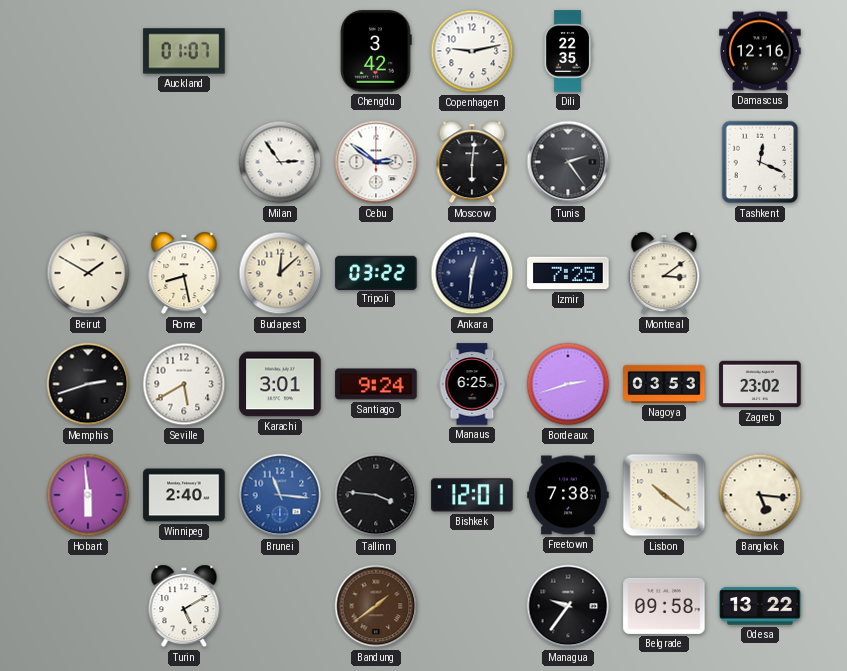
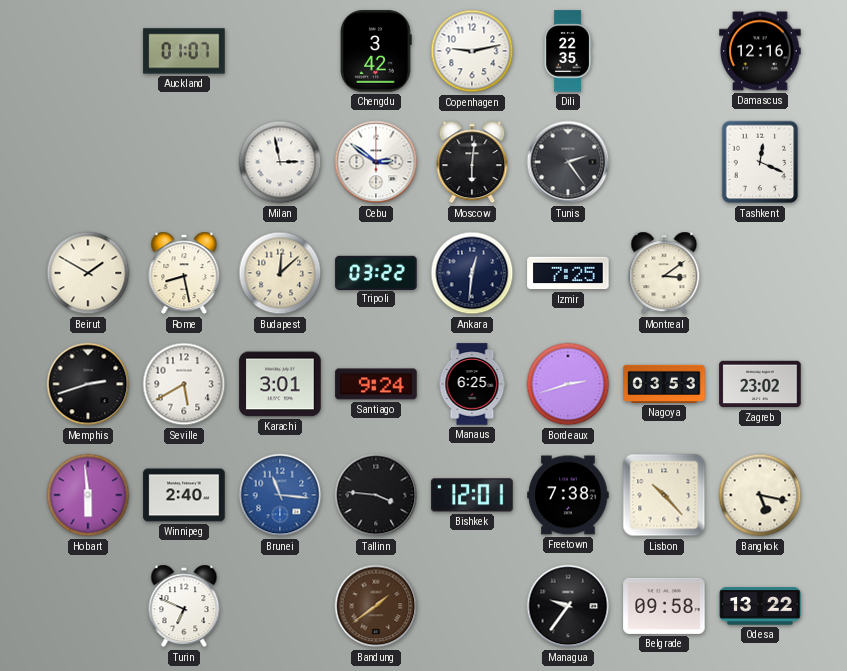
Milan: 2:54 -> 2:58 (280, 162)
Lisbon: 10:21 -> 10:23 (664, 495)
Bangkok: 5:16 -> 5:17 (760, 495)
Turin: 5:10 -> 6:49 (184, 606)
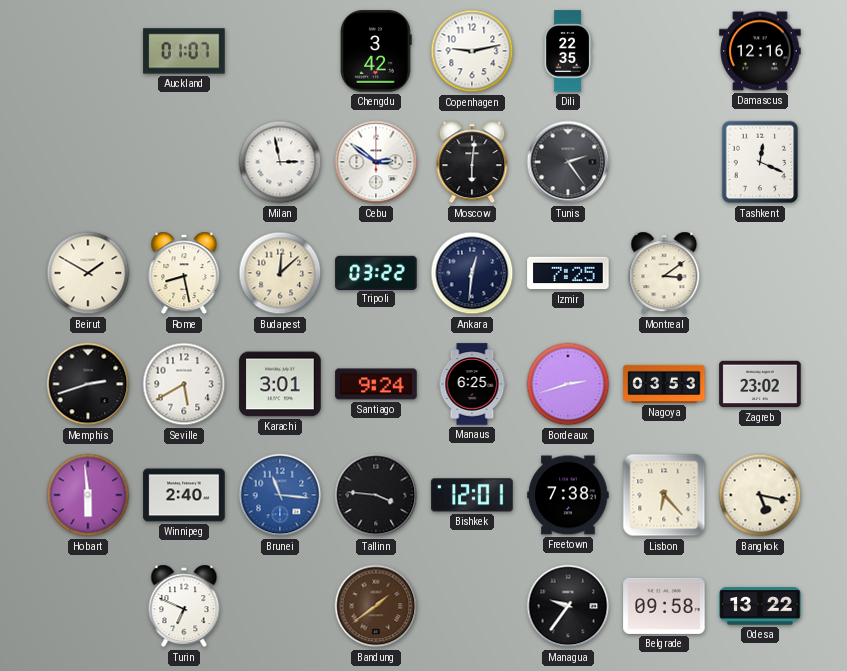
Lisbon: 10:23 -> 6:23 (664, 495)
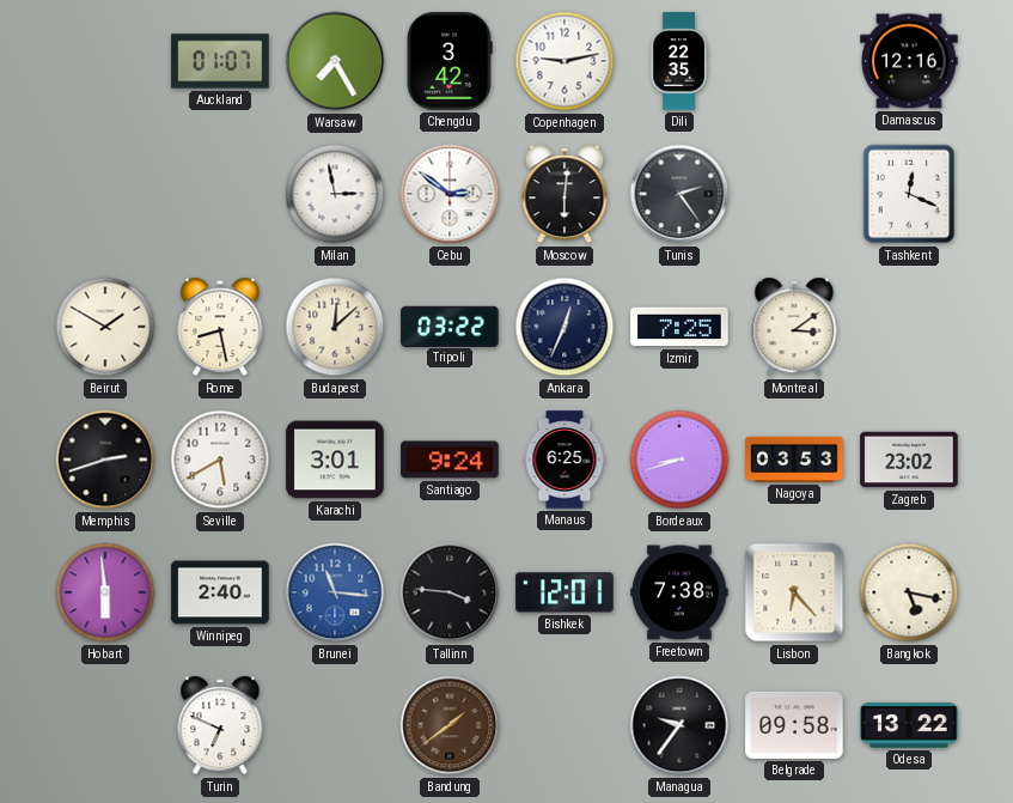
Warsaw: none -> 7:25 (335, 61)
Ankara: 12:31 -> 12:34 (565, 327)
Bordeaux: 2:42 -> 8:42 (679, 460)
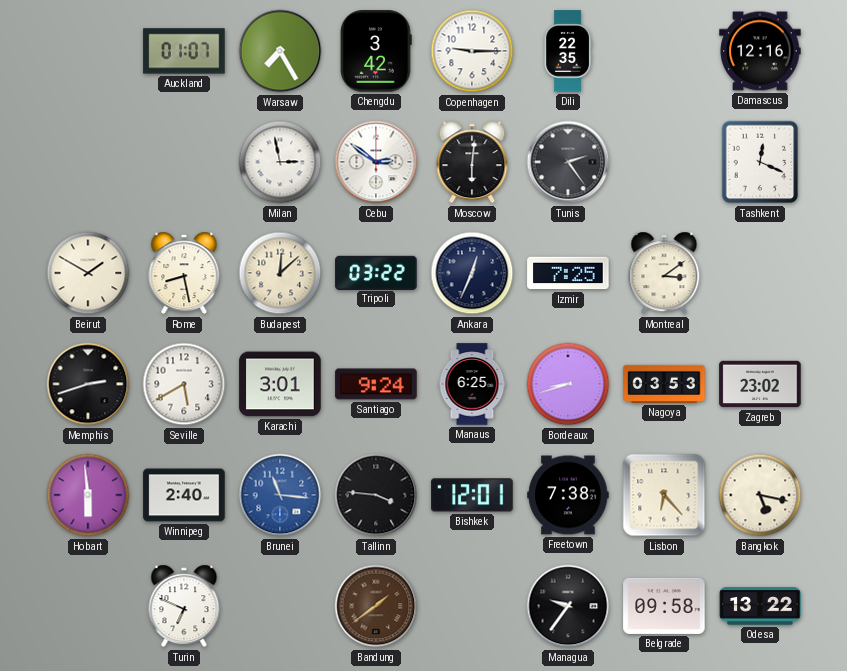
Copenhagen: 9:13 -> 9:15 (472, 51)
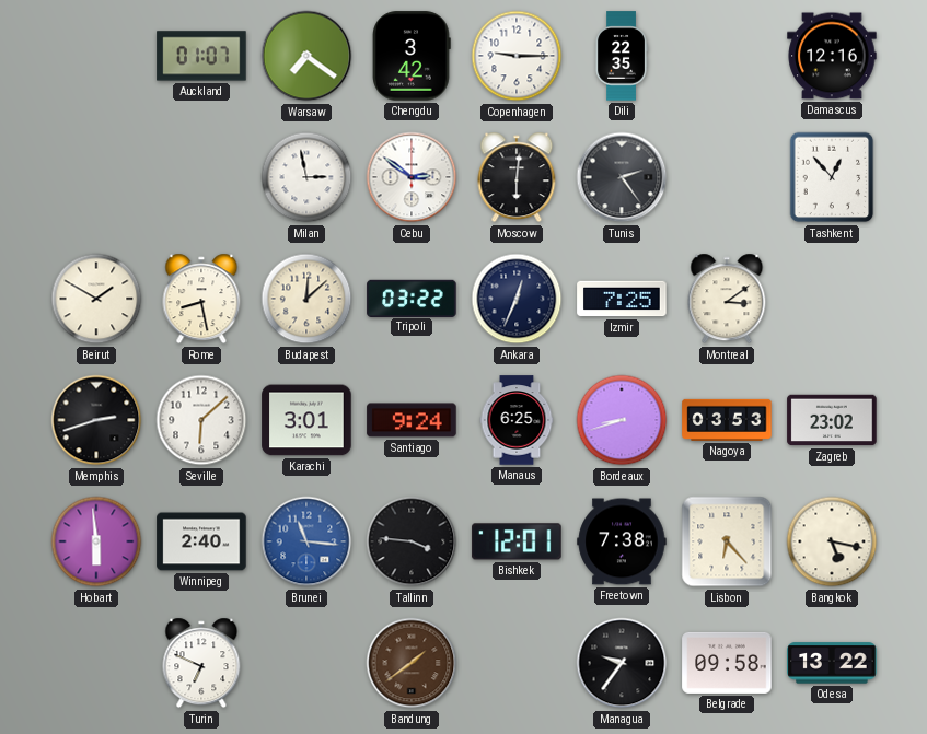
Warsaw: 7:25 -> 7:21 (306, 56)
Tashkent: 12:19 -> 12:53 (832, 177)
Seville: 5:40 -> 6:08 (201, 420)
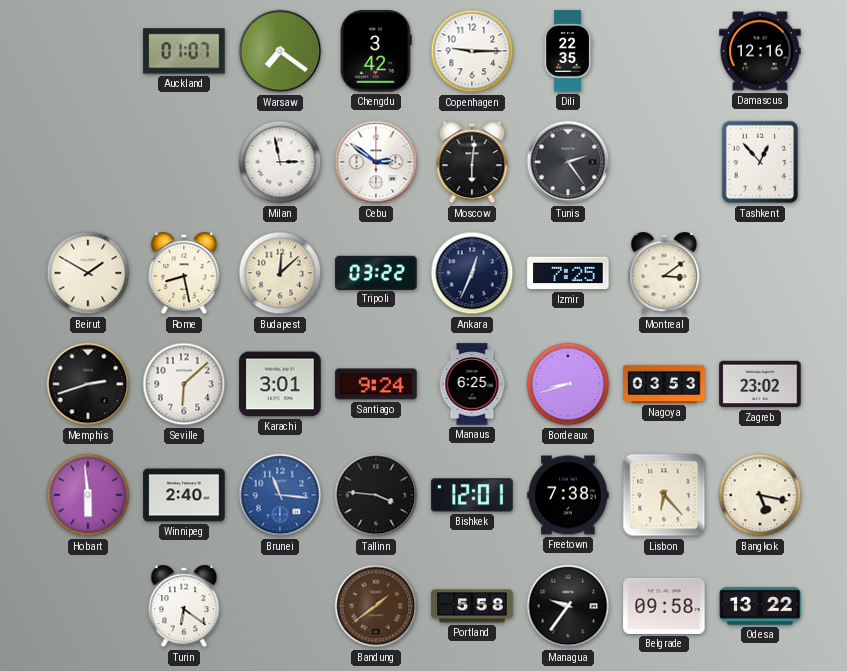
Turin: 6:49 -> 6:21 (184, 606)
Portland: none -> 5:58 (472, 606)
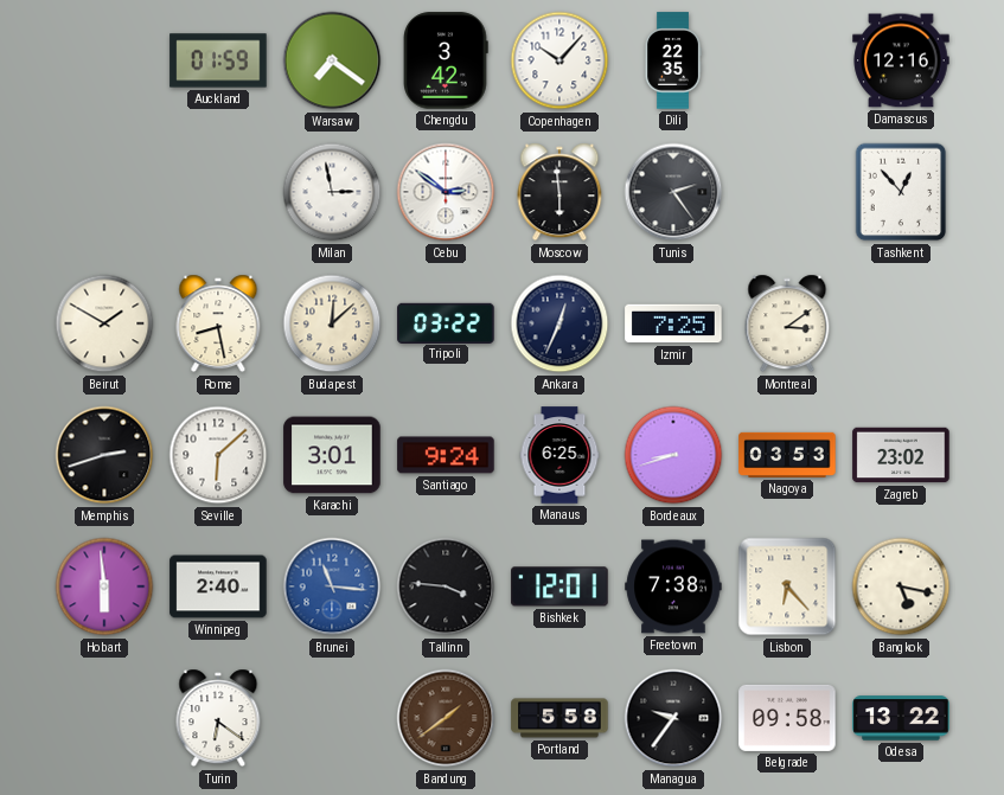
Auckland: 01:07 -> 01:59 (218, 60)
Copenhagen: 9:15 -> 10:07 (559, 60)
Moscow: 6:01 -> 5:59 (559, 192)
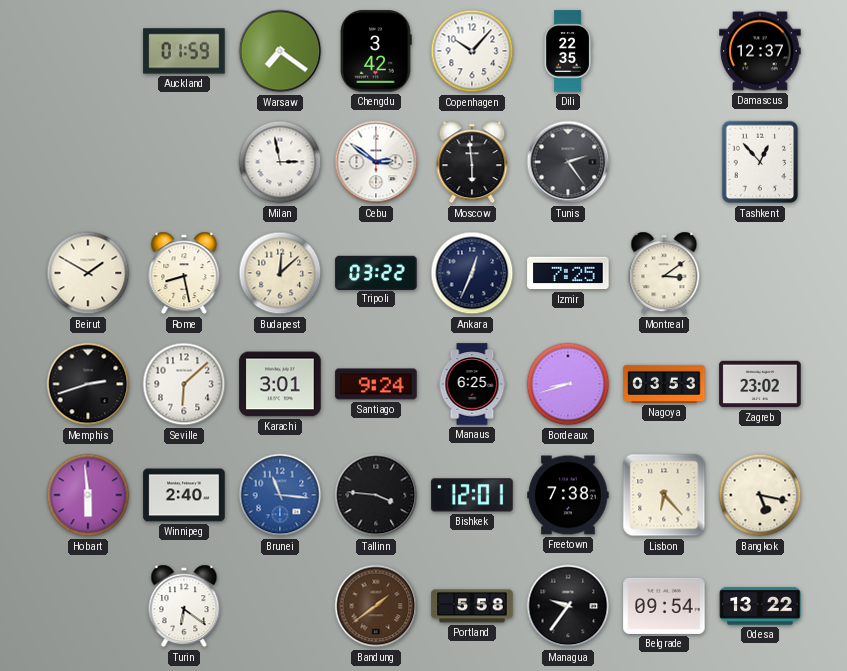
Damascus: 12:16 -> 12:37 (760, 51)
Belgrade: 09:58 -> 09:54 (664, 606)
